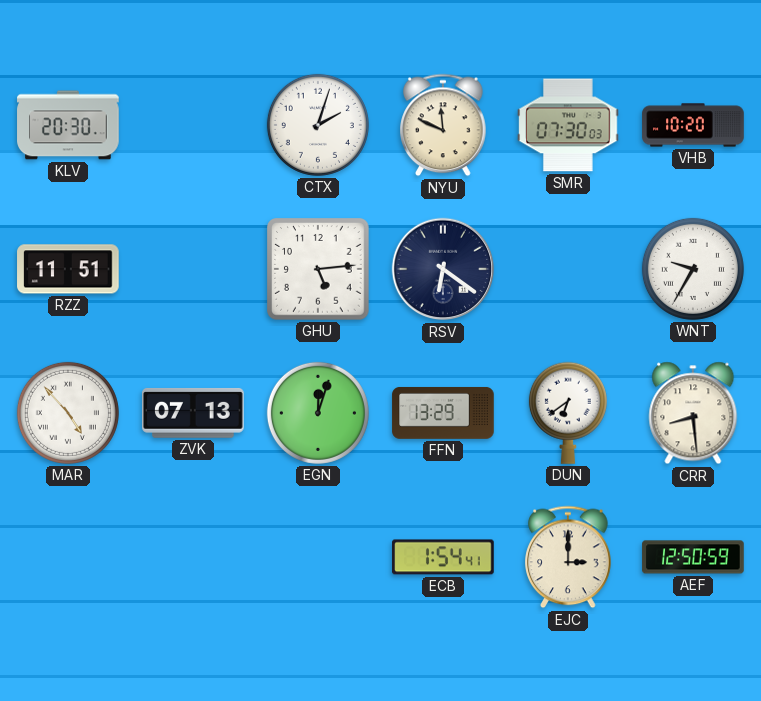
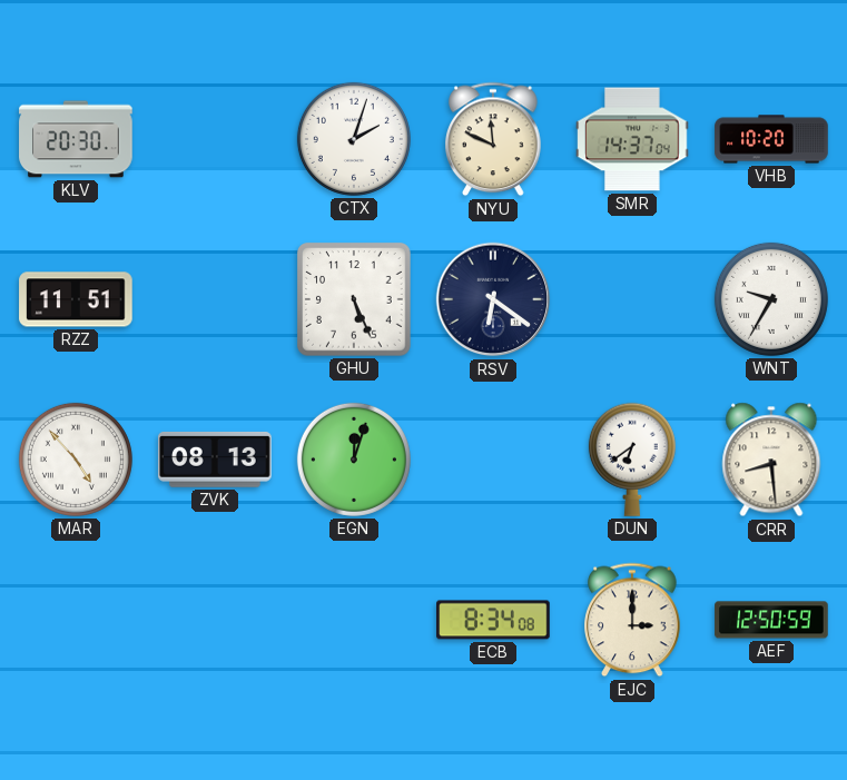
SMR: 07:30 -> 14:37 (632, 139)
GHU: 5:14 -> 5:26 (354, 299)
ZVK: 07:13 -> 08:13 (215, 460)
FFN: 13:29 -> none (443, 413)
ECB: 1:54 -> 8:34 (493, 620)
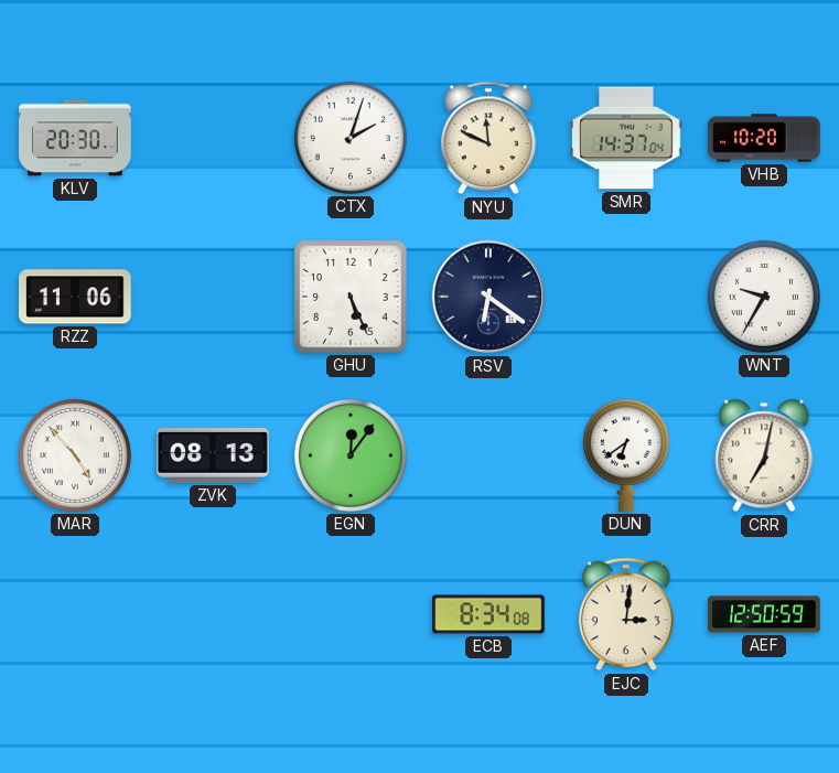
RZZ: 11:51 -> 11:06 (75, 297)
EGN: 12:03 -> 12:06 (351, 455)
CRR: 8:29 -> 7:02 (764, 455)
EJC: 3:00 -> 3:01 (626, 614)
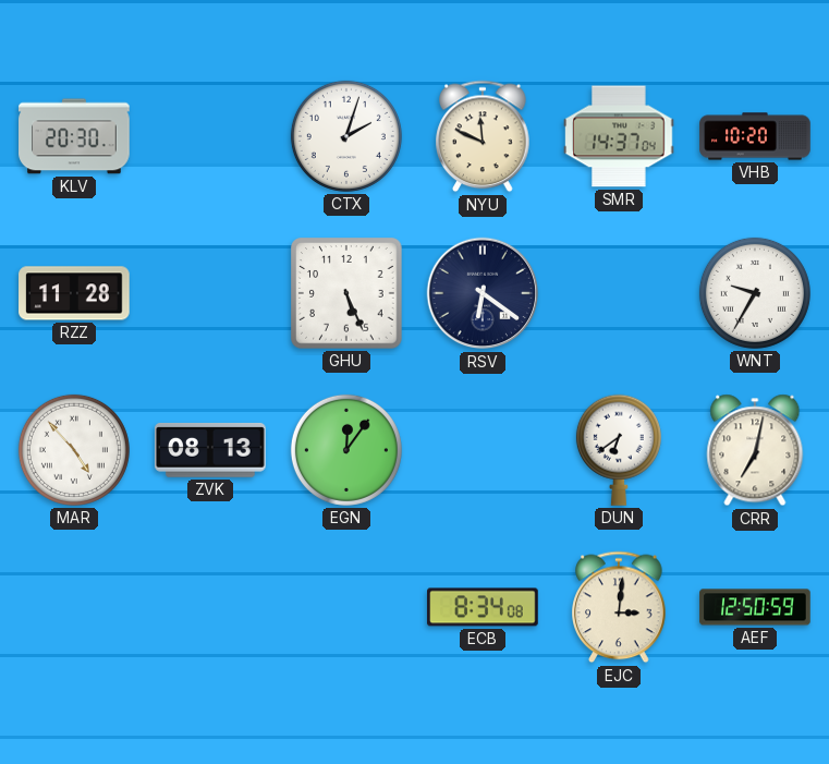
RZZ: 11:06 -> 11:28 (74, 293)
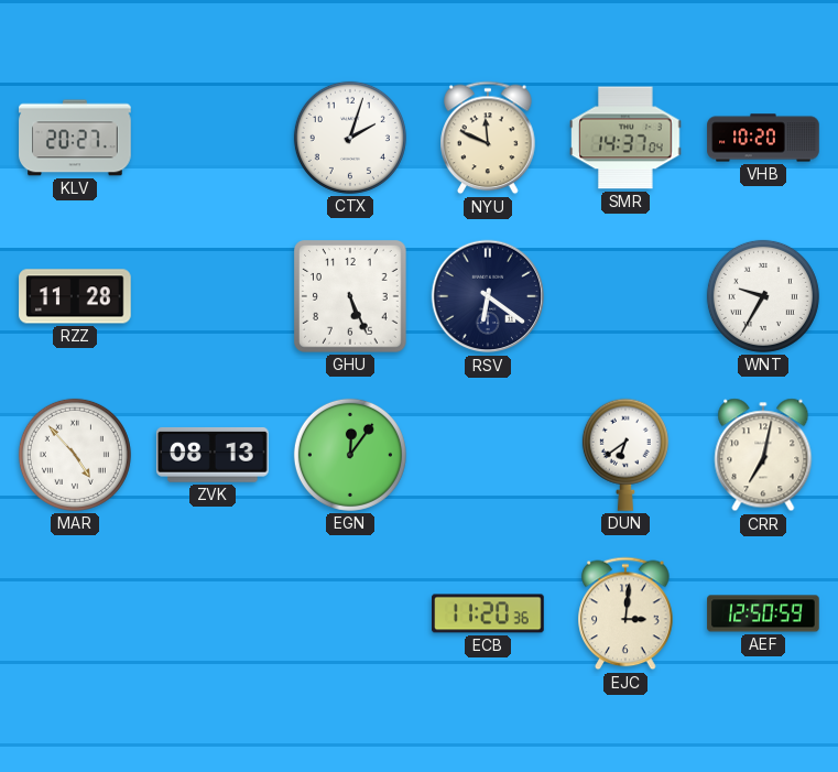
KLV: 20:30 -> 20:27 (75, 138)
ECB: 8:34 -> 11:20 (488, 613)
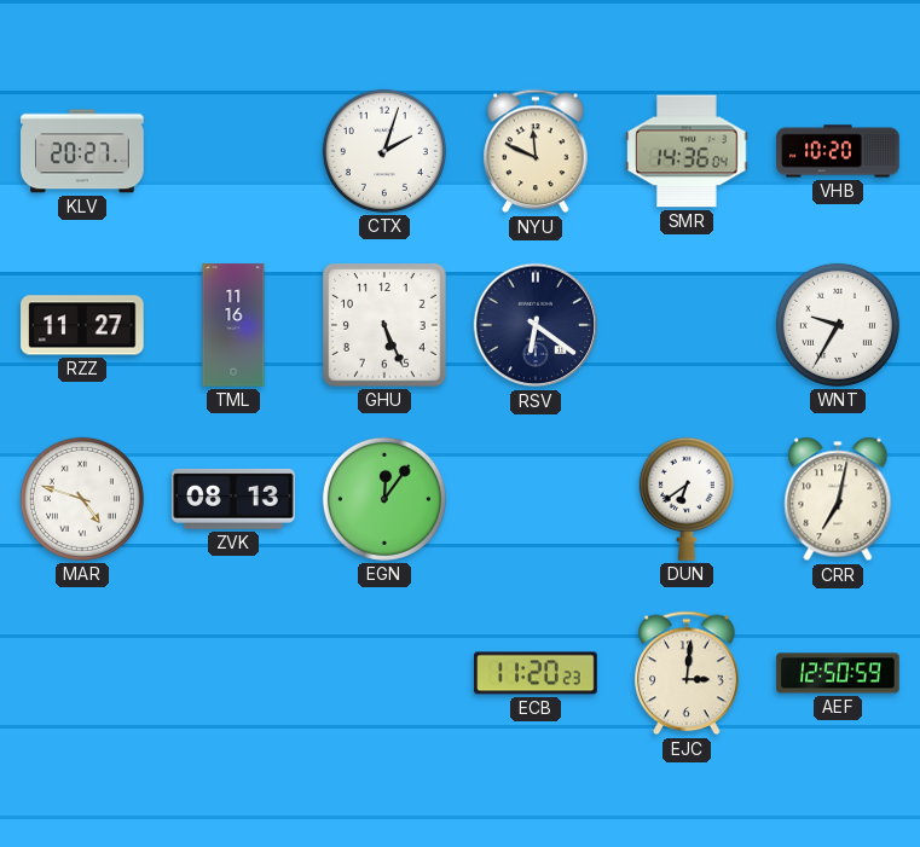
SMR: 14:37 -> 14:36 (687, 151)
RZZ: 11:28 -> 11:27 (82, 325)
TML: none -> 11:16 (233, 325)
MAR: 4:53 -> 4:48 (82, 499)
ECB: 11:20:36 -> 11:20:23 (536, 673)
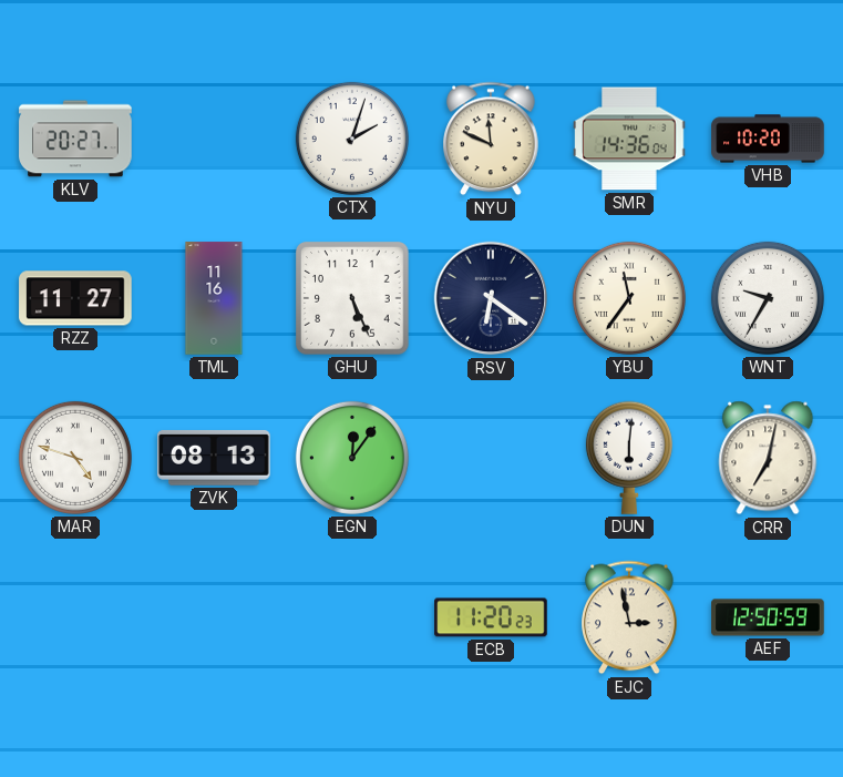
YBU: none -> 11:36 (629, 298)
DUN: 6:39 -> 6:01 (629, 458)
EJC: 3:01 -> 2:58 (629, 617)
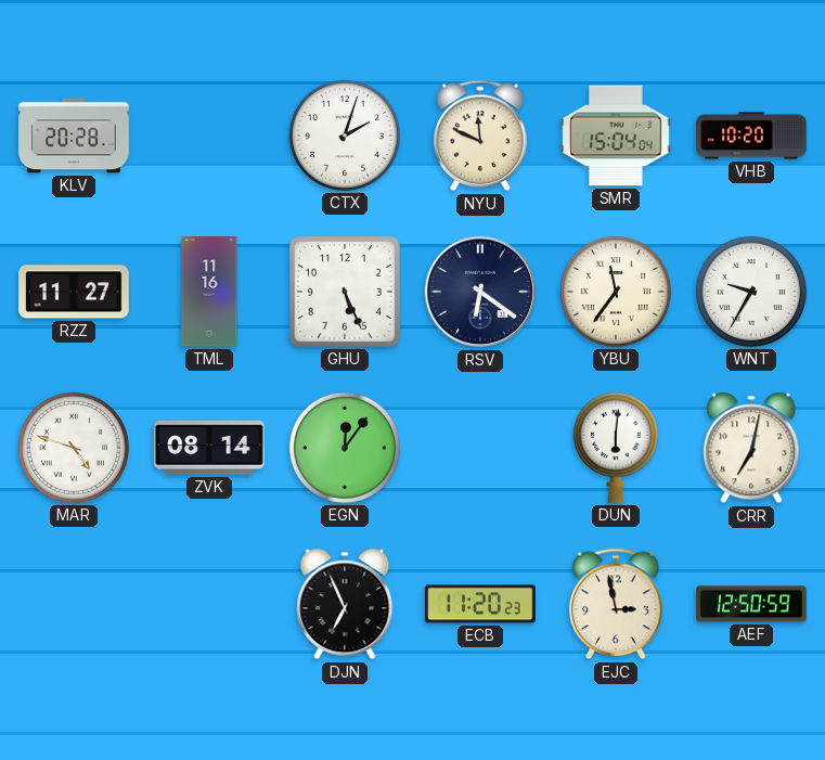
KLV: 20:27 -> 20:28 (74, 136)
SMR: 14:36 -> 15:04 (616, 136)
ZVK: 08:13 -> 08:14 (209, 448)
DJN: none -> 6:56 (345, 604)
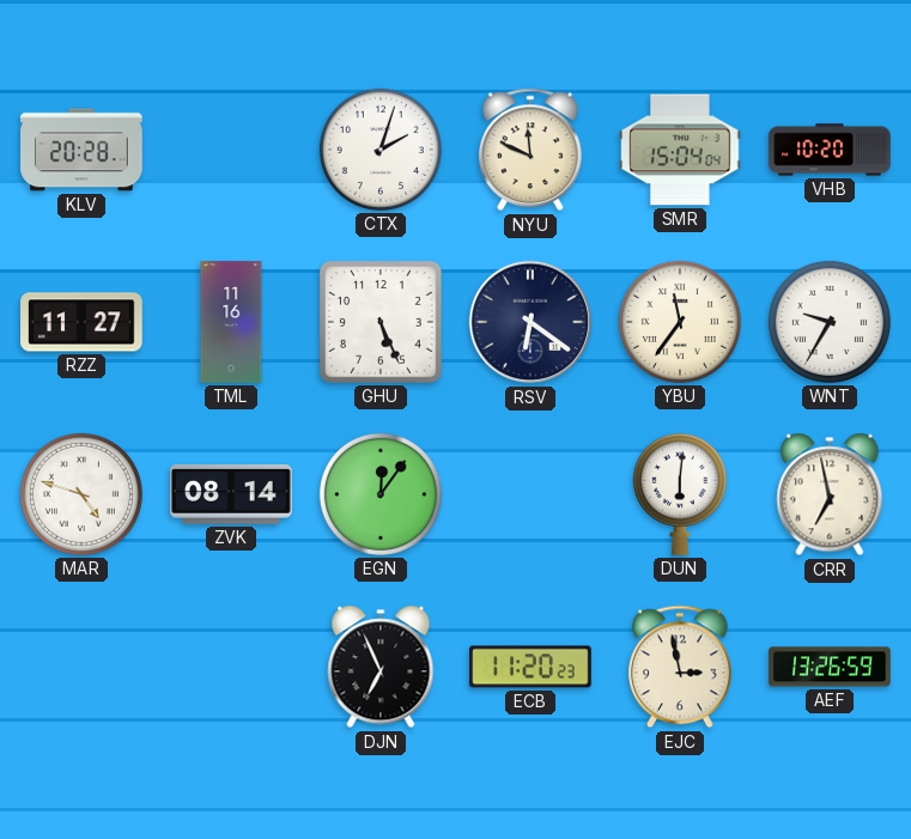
CRR: 7:02 -> 6:58 (830, 494)
AEF: 12:50 -> 13:26 (830, 667)
